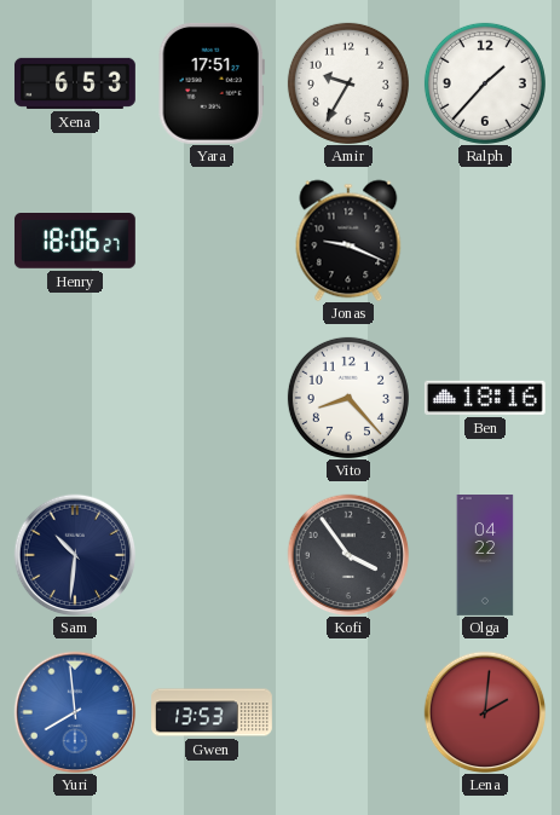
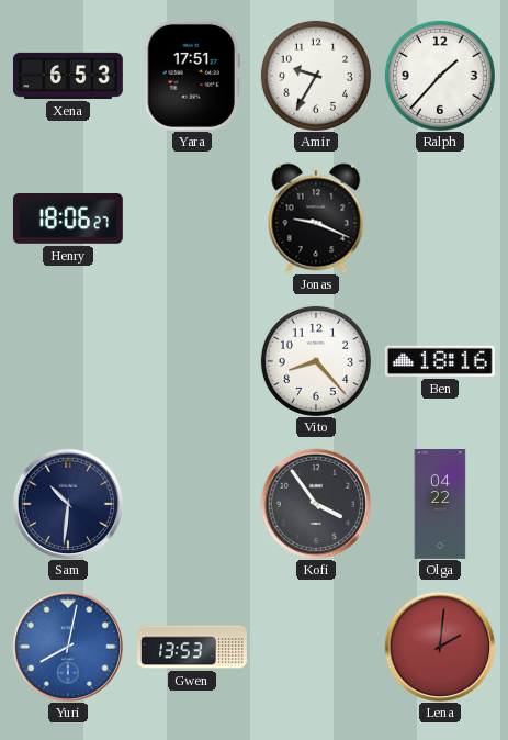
Yuri: 7:59 -> 8:02 (68, 647)
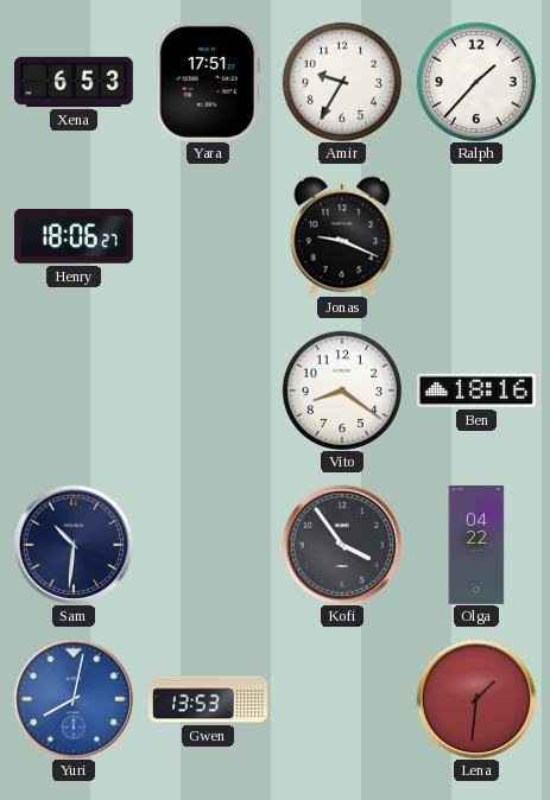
Vito: 8:23 -> 8:21 (342, 391)
Lena: 2:01 -> 1:31 (476, 699)
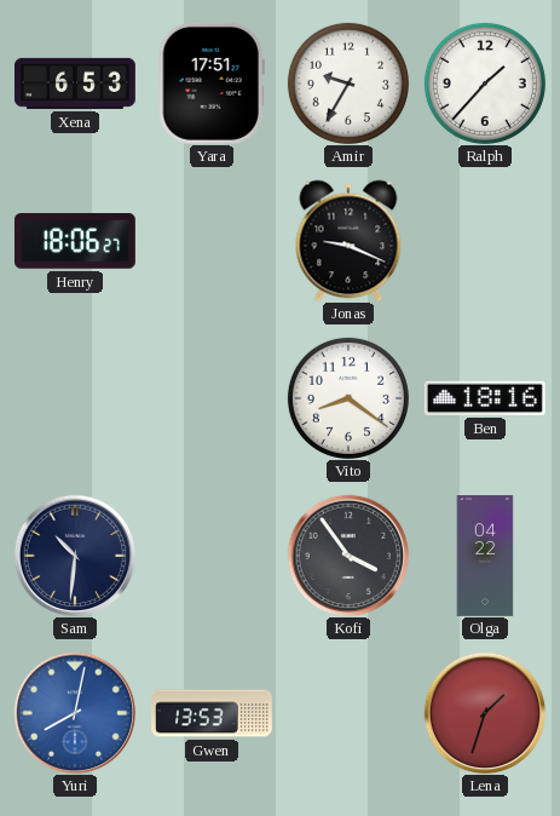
Lena: 1:31 -> 1:33 (485, 713)
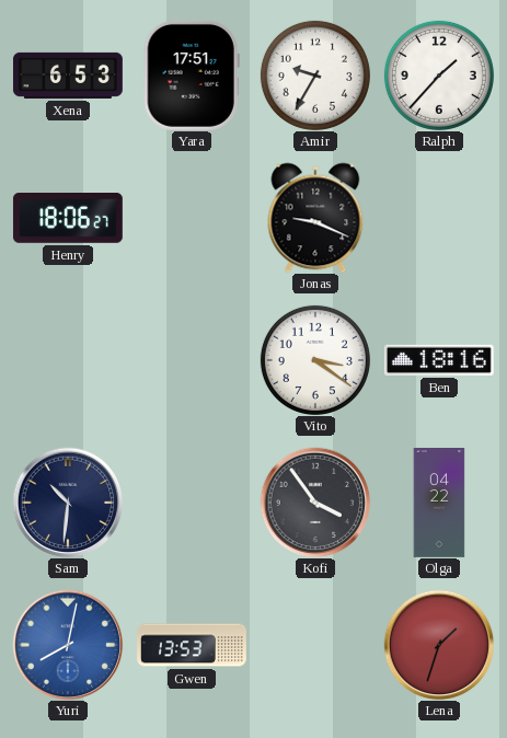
Vito: 8:21 -> 3:21 (315, 360)
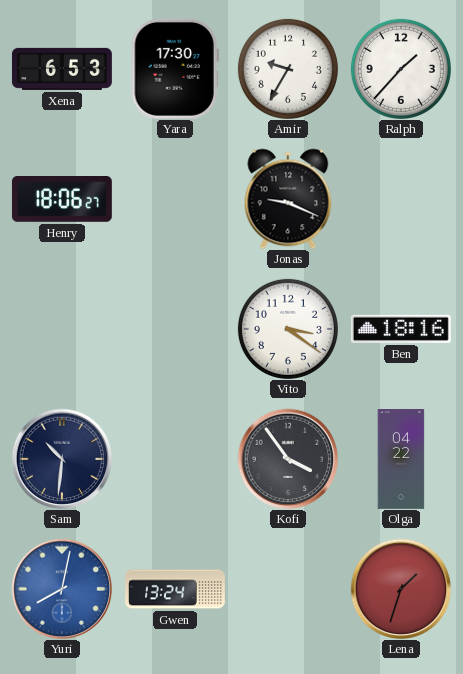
Yara: 17:51 -> 17:30 (175, 69)
Gwen: 13:53 -> 13:24 (176, 589)
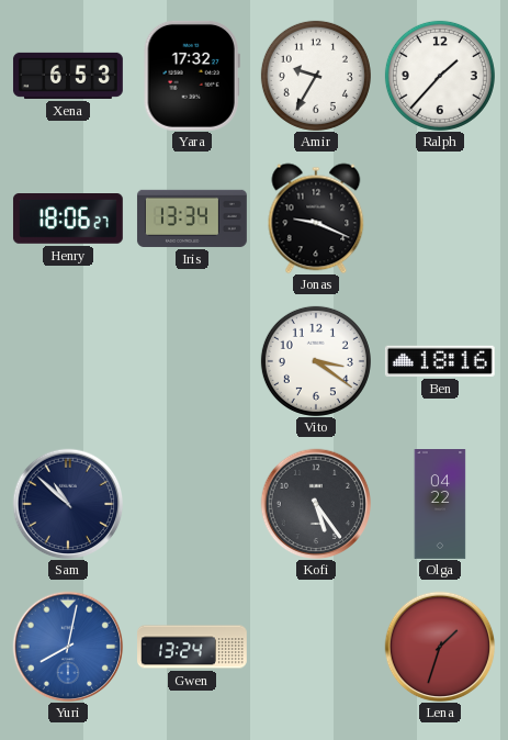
Yara: 17:30 -> 17:32 (192, 76)
Iris: none -> 13:34 (192, 218)
Sam: 10:31 -> 10:52 (68, 504)
Kofi: 3:54 -> 5:24 (316, 504)
